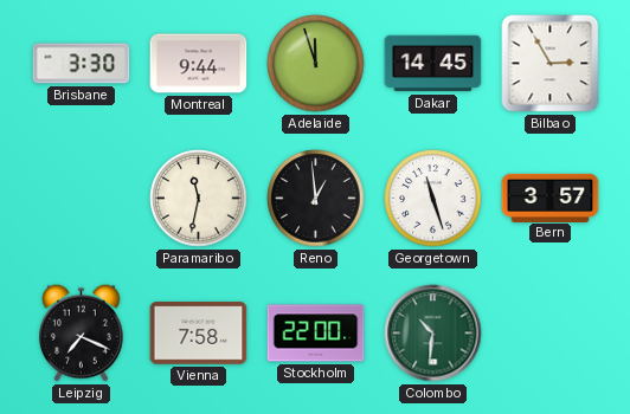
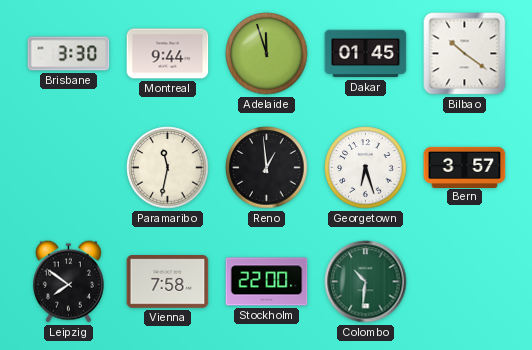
Dakar: 14:45 -> 01:45 (366, 54)
Bilbao: 2:55 -> 10:21 (465, 54)
Georgetown: 11:27 -> 6:27 (366, 168)
Leipzig: 7:19 -> 7:51 (68, 281)
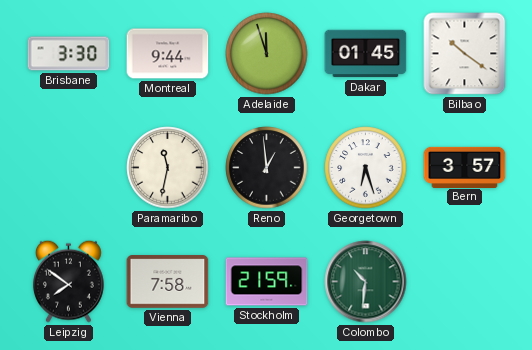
Stockholm: 22:00 -> 21:59 (267, 282)
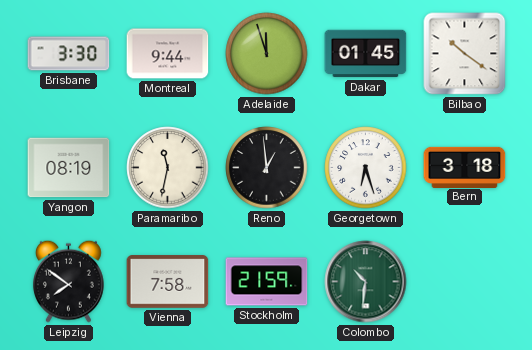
Yangon: none -> 08:19 (69, 168)
Bern: 3:57 -> 3:18 (465, 167)
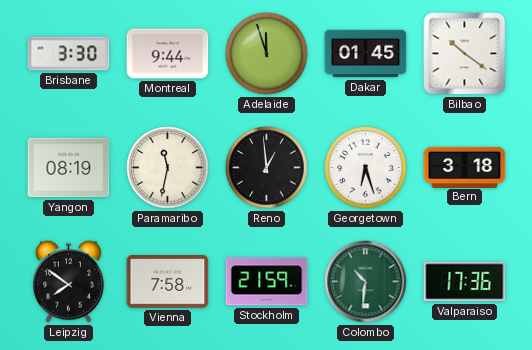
Valparaiso: none -> 17:36 (465, 282)
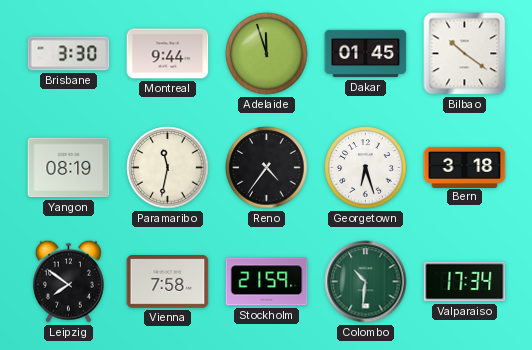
Reno: 12:59 -> 4:36 (267, 168)
Valparaiso: 17:36 -> 17:34 (465, 282)
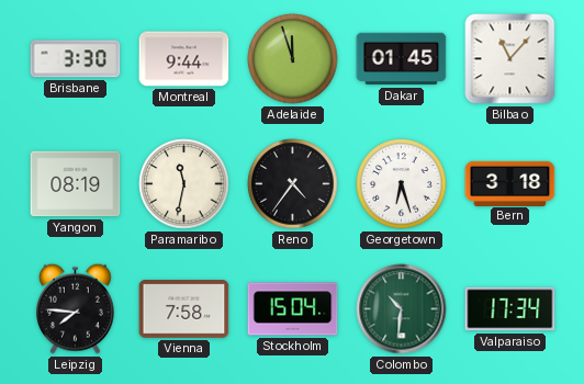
Bilbao: 10:21 -> 11:07 (510, 59)
Leipzig: 7:51 -> 7:46 (75, 308)
Stockholm: 21:59 -> 15:04 (293, 309)
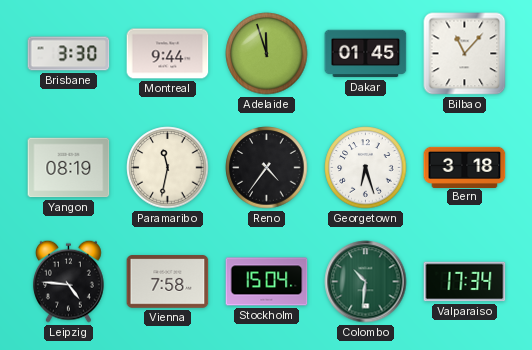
Leipzig: 7:46 -> 4:46 (68, 281)
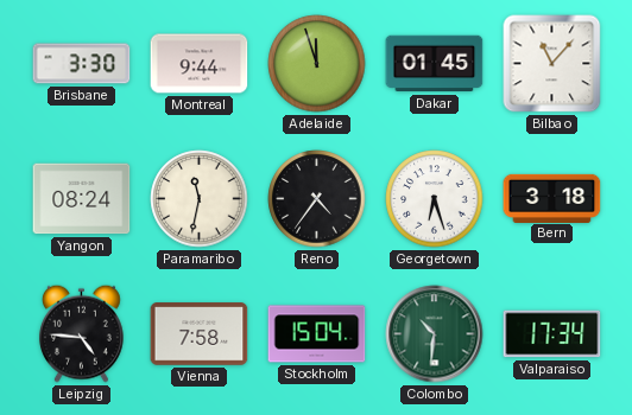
Yangon: 08:19 -> 08:24 (82, 199)
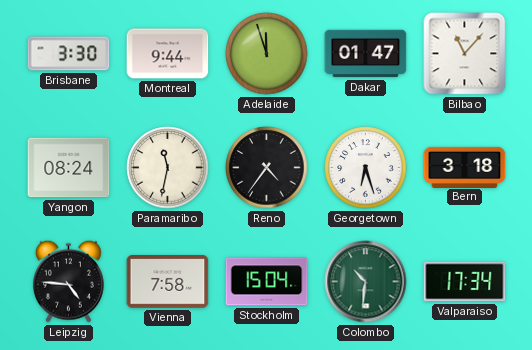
Dakar: 01:45 -> 01:47 (366, 54)
